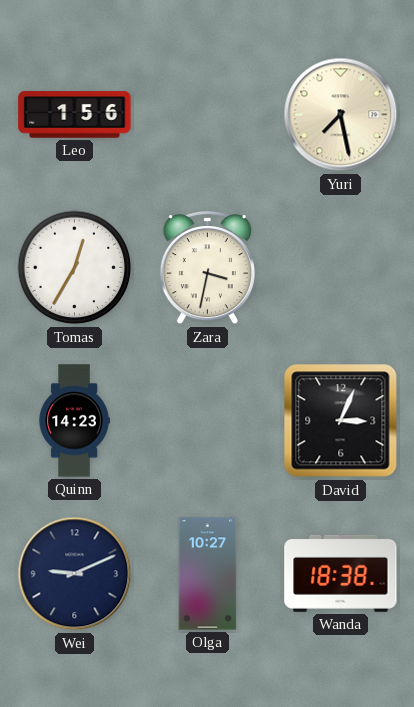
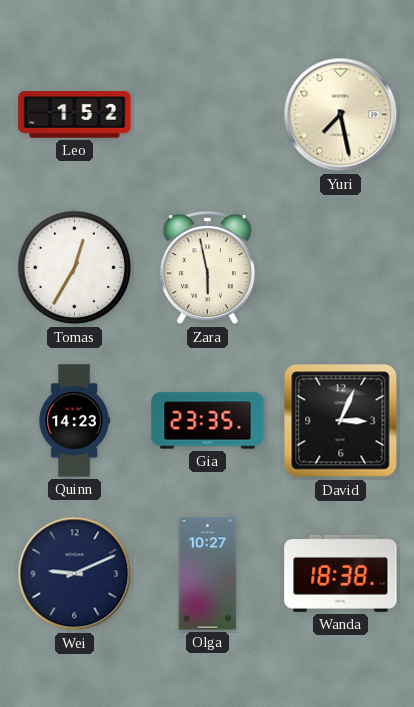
Leo: 1:56 -> 1:52 (75, 115)
Zara: 3:32 -> 5:58 (207, 269)
Gia: none -> 23:35 (208, 421)
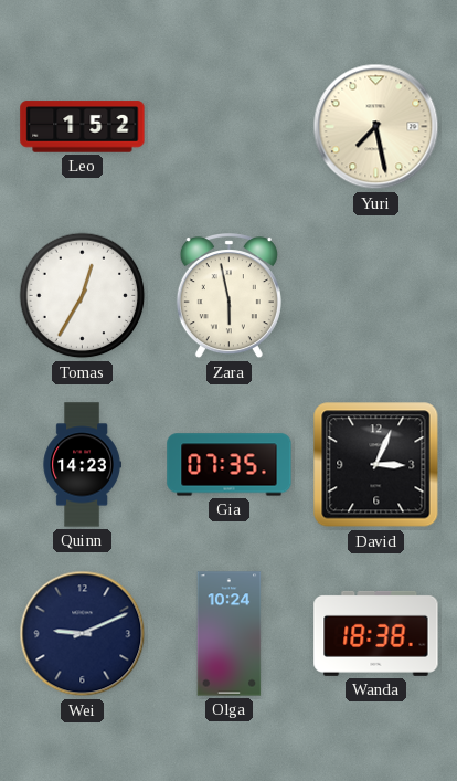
Gia: 23:35 -> 07:35 (230, 465)
Olga: 10:27 -> 10:24 (230, 634)
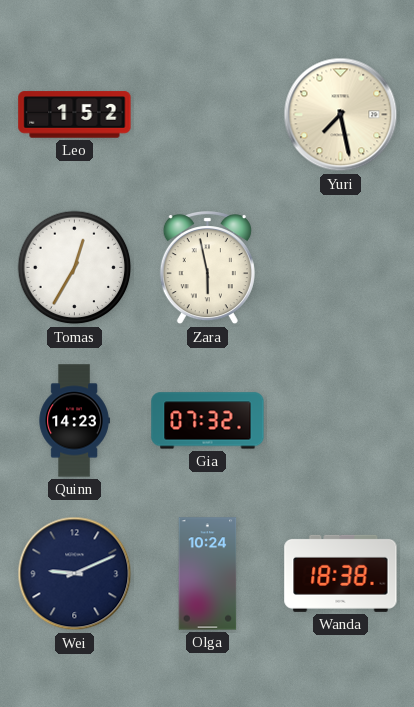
Gia: 07:35 -> 07:32 (208, 421)
David: 3:04 -> none (376, 465)
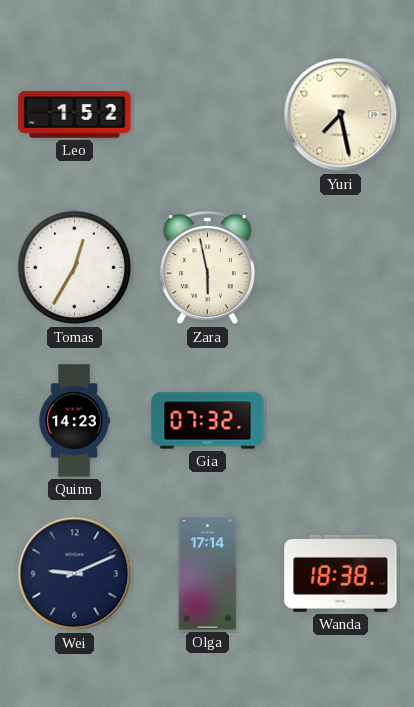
Olga: 10:24 -> 17:14 (208, 574)
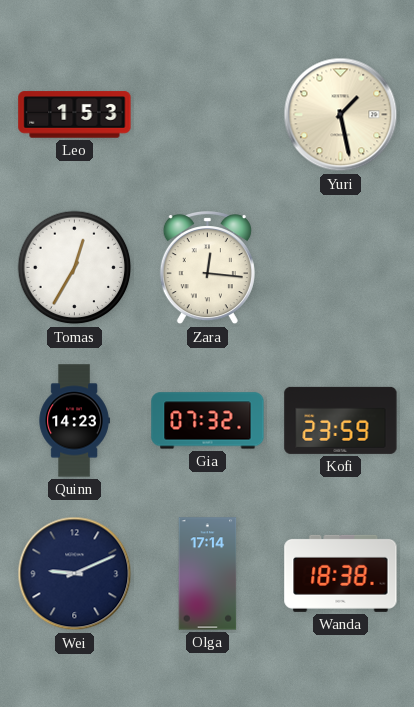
Leo: 1:52 -> 1:53 (75, 115)
Yuri: 7:28 -> 1:28 (341, 115)
Zara: 5:58 -> 12:16 (207, 269)
Kofi: none -> 23:59 (341, 420)
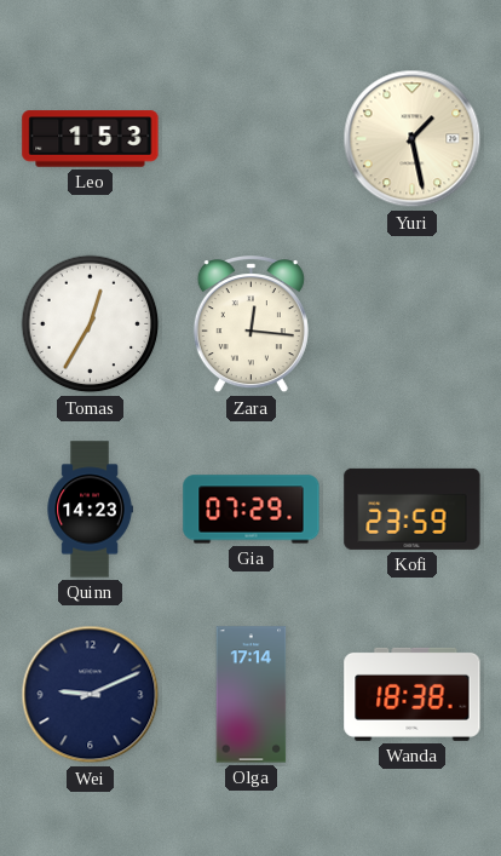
Gia: 07:32 -> 07:29 (252, 510)
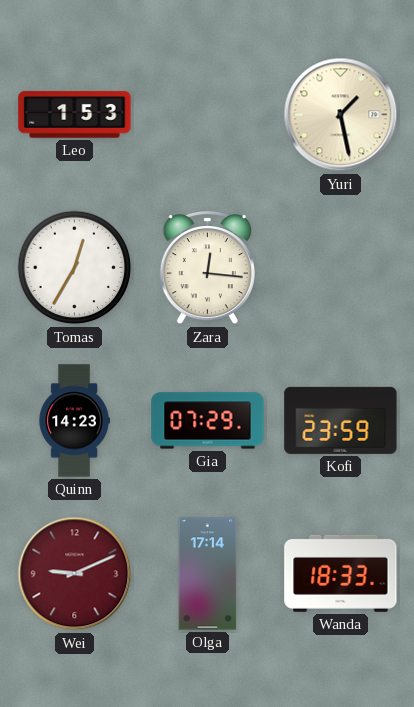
Wei dial: navy -> burgundy (75, 574)
Wanda: 18:38 -> 18:33 (341, 573)
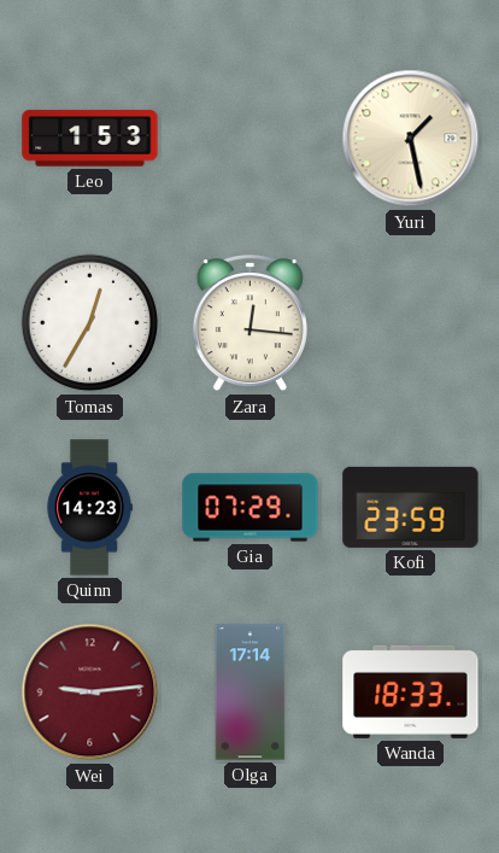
Wei: 9:11 -> 9:14 (90, 693)
